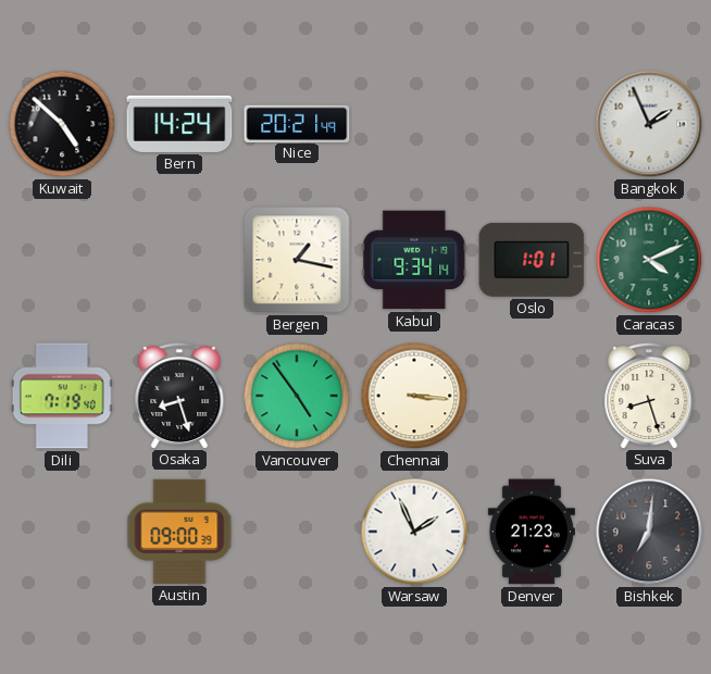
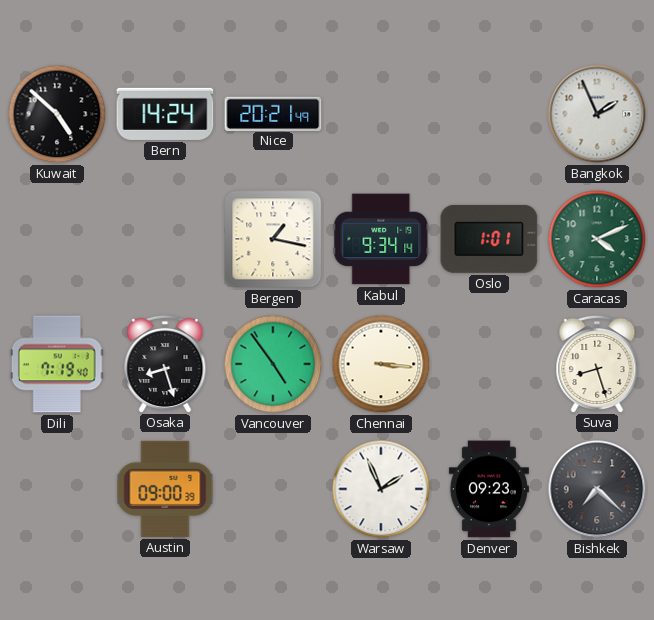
Denver: 21:23 -> 09:23 (489, 489)
Bishkek: 7:01 -> 7:22 (597, 489)
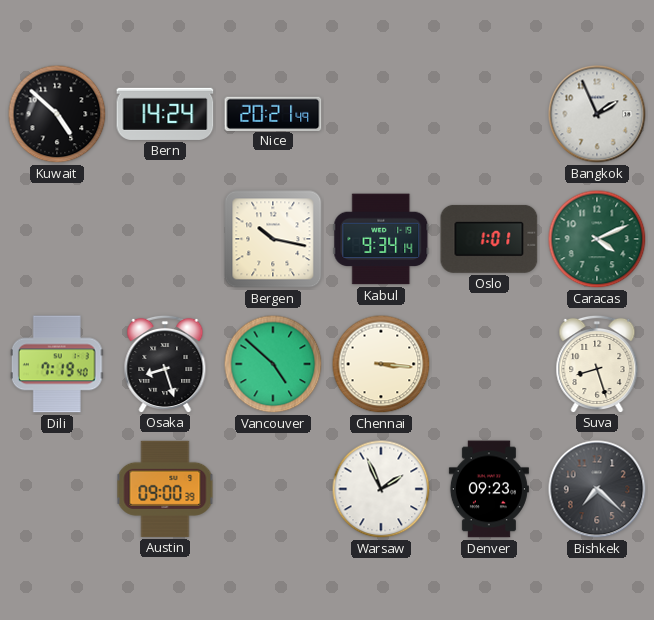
Bergen: 1:17 -> 10:17 (273, 239)
Vancouver: 4:54 -> 4:52 (273, 364)
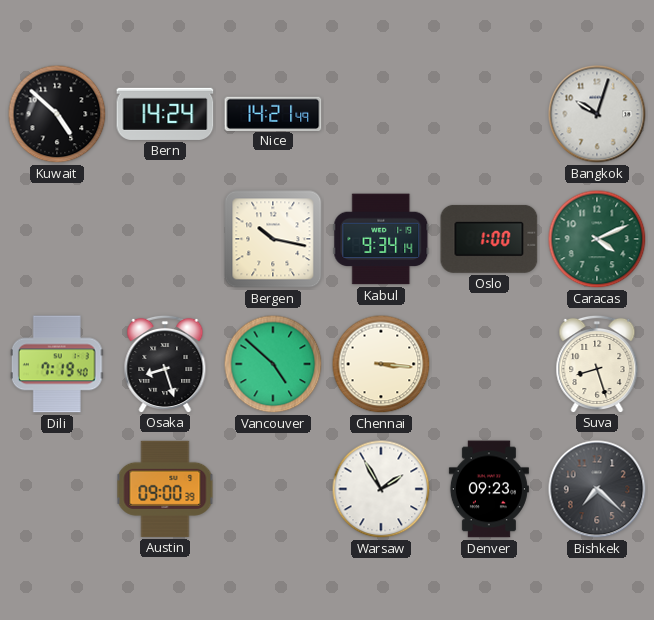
Nice: 20:21 -> 14:21 (273, 113)
Bangkok: 1:56 -> 10:03 (597, 114)
Oslo: 1:01 -> 1:00 (489, 239)
Warsaw: 1:56 -> 1:55 (381, 489)
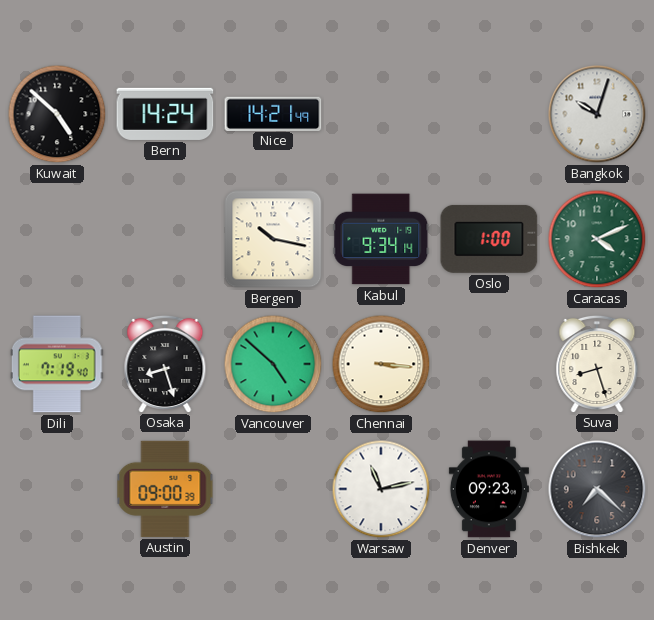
Warsaw: 1:55 -> 11:13 (381, 489)
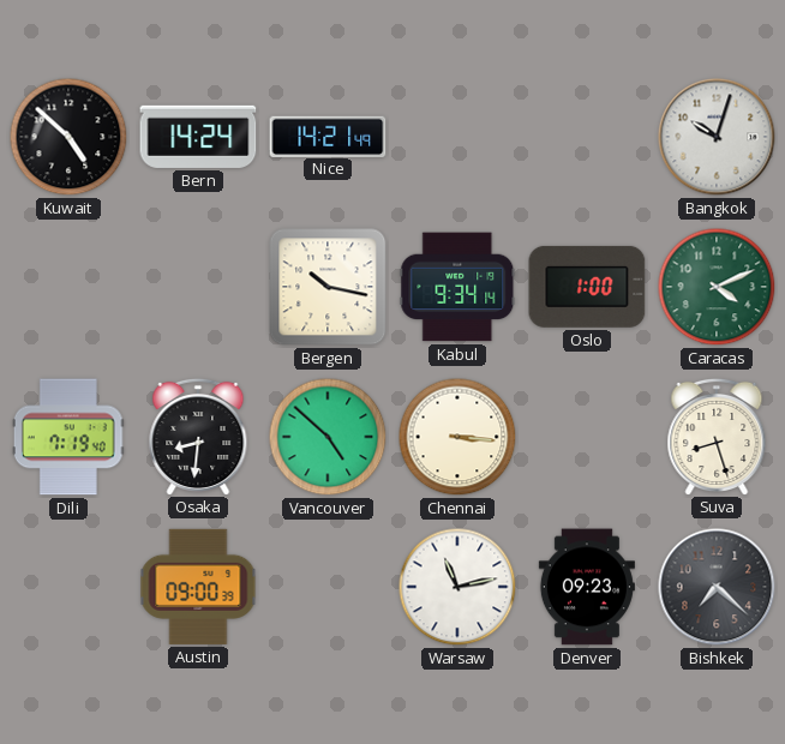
Osaka: 8:27 -> 8:31 (198, 436)
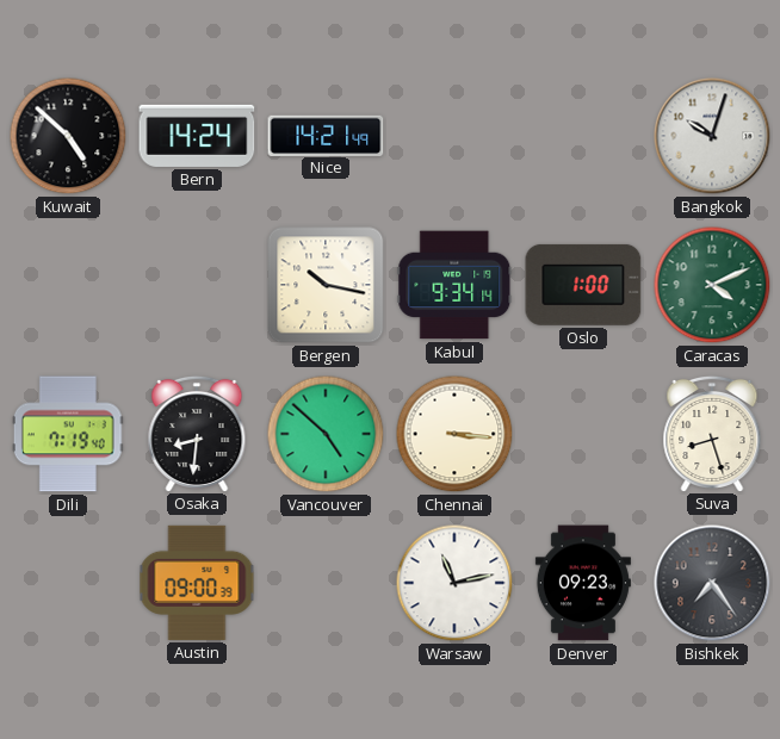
Bishkek: 7:22 -> 7:24 (712, 583)
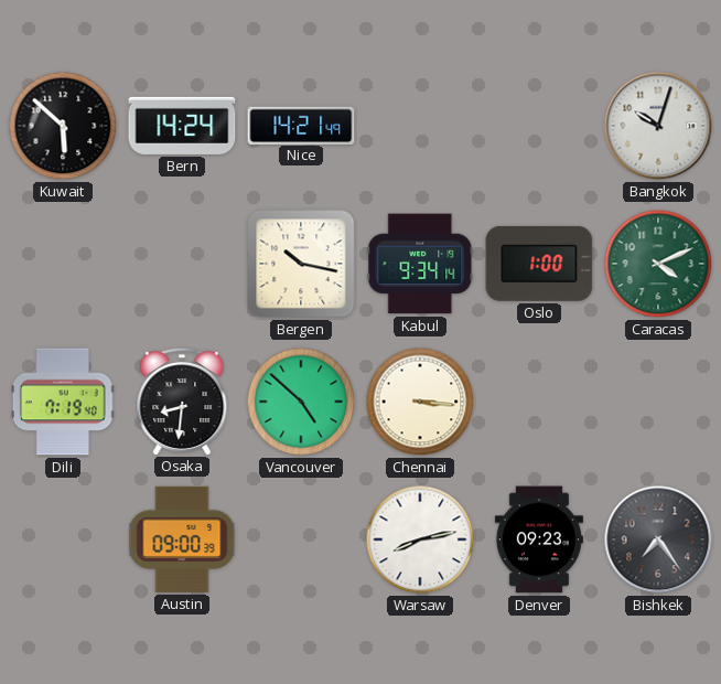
Kuwait: 4:52 -> 5:52 (63, 126)
Suva: 8:27 -> none (712, 433)
Warsaw: 11:13 -> 8:13 (420, 539)
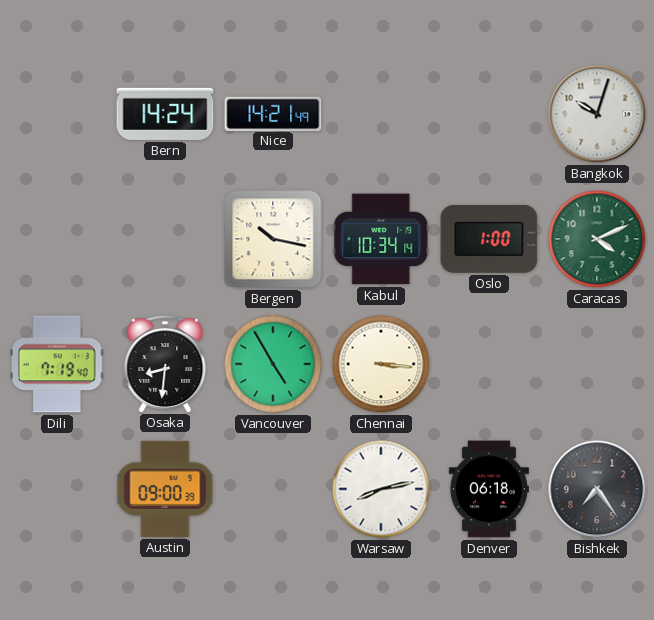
Kuwait: 5:52 -> none (63, 126)
Kabul: 9:34 -> 10:34 (381, 239)
Vancouver: 4:52 -> 4:55 (273, 364)
Denver: 09:23 -> 06:18 (489, 489)
